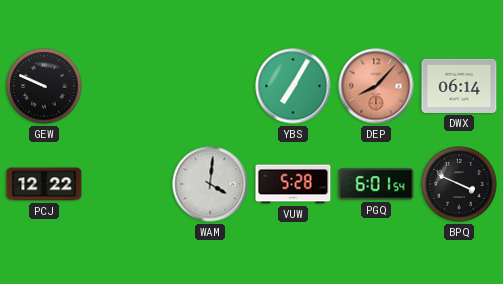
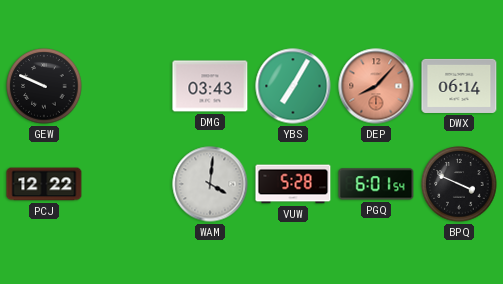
DMG: none -> 03:43 (210, 86)
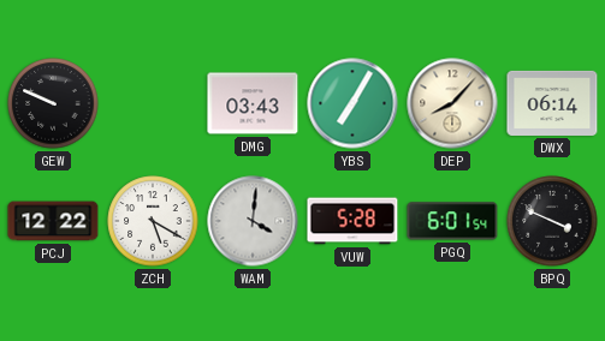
DEP dial: salmon -> cream (452, 103)
ZCH: none -> 5:20 (153, 221)
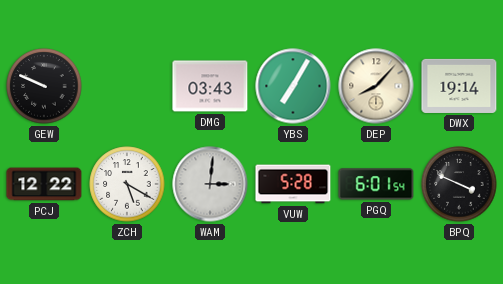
DWX: 06:14 -> 19:14 (459, 86)
WAM: 4:01 -> 3:01 (210, 184)
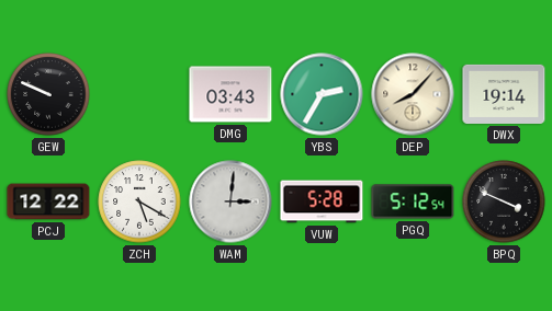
YBS: 7:05 -> 2:35 (322, 94)
PGQ: 6:01 -> 5:12 (413, 201)
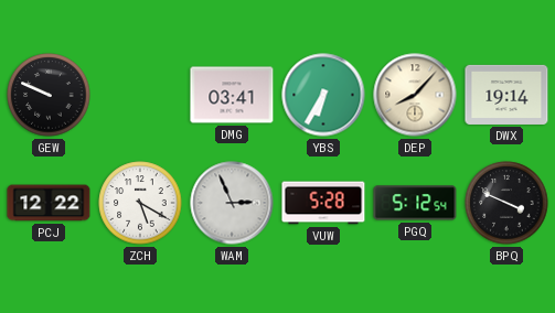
DMG: 03:43 -> 03:41 (232, 95)
YBS: 2:35 -> 6:35 (323, 95)
WAM: 3:01 -> 2:56 (232, 203)
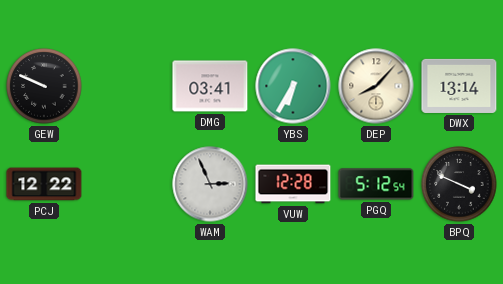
DWX: 19:14 -> 13:14 (459, 86)
ZCH: 5:20 -> none (140, 203)
VUW: 5:28 -> 12:28 (293, 184)
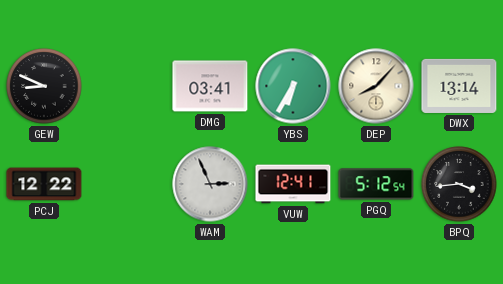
GEW: 9:49 -> 8:49 (44, 86)
VUW: 12:28 -> 12:41 (293, 184)
BPQ: 3:49 -> 3:44 (459, 184)
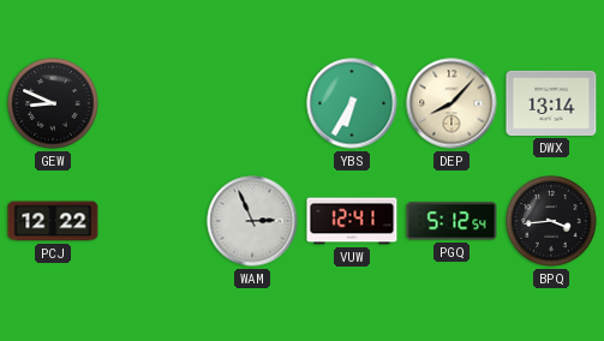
DMG: 03:41 -> none (210, 86)
